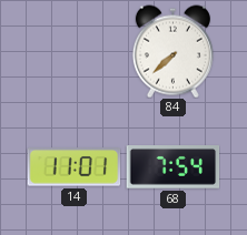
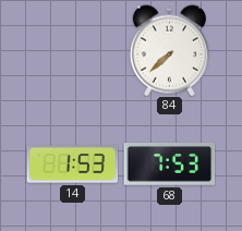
14: 11:01 -> 1:53 (72, 165)
68: 7:54 -> 7:53 (169, 165)
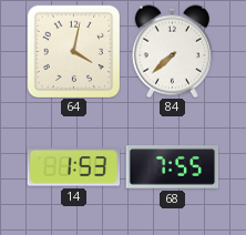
64: none -> 4:02 (73, 51)
68: 7:53 -> 7:55 (172, 167)
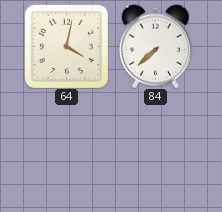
14: 1:53 -> none (73, 167)
68: 7:55 -> none (172, 167)
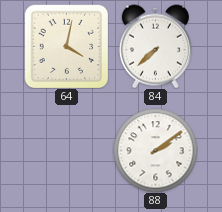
88: none -> 2:09 (155, 150)
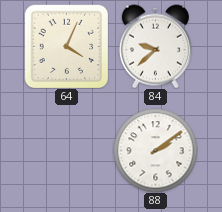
64: 4:02 -> 4:04 (66, 46)
84: 7:38 -> 9:38 (155, 46)
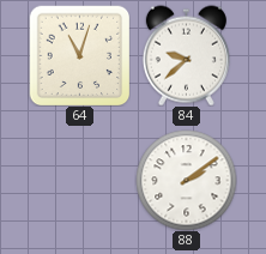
64: 4:04 -> 11:03 (79, 55)
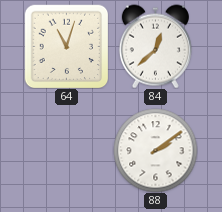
84: 9:38 -> 12:38 (155, 46)
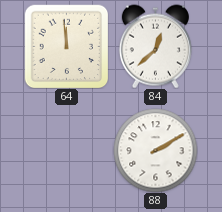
64: 11:03 -> 11:59 (66, 46)
88: 2:09 -> 2:10 (155, 150)
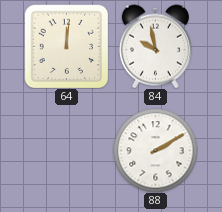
64: 11:59 -> 12:01 (66, 46)
84: 12:38 -> 9:58 (155, 46)
